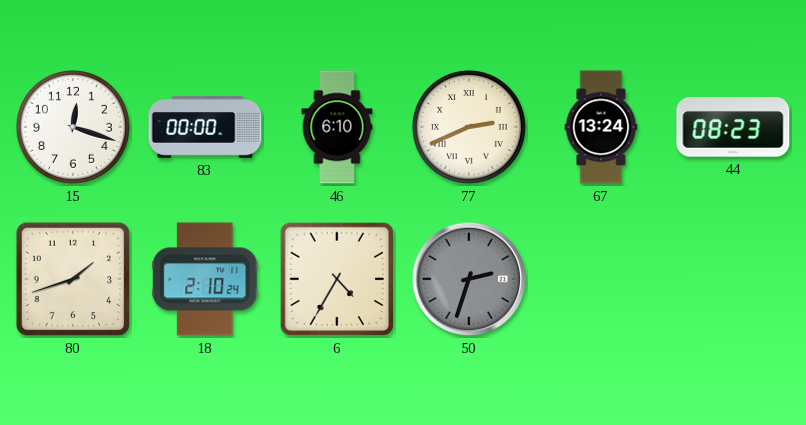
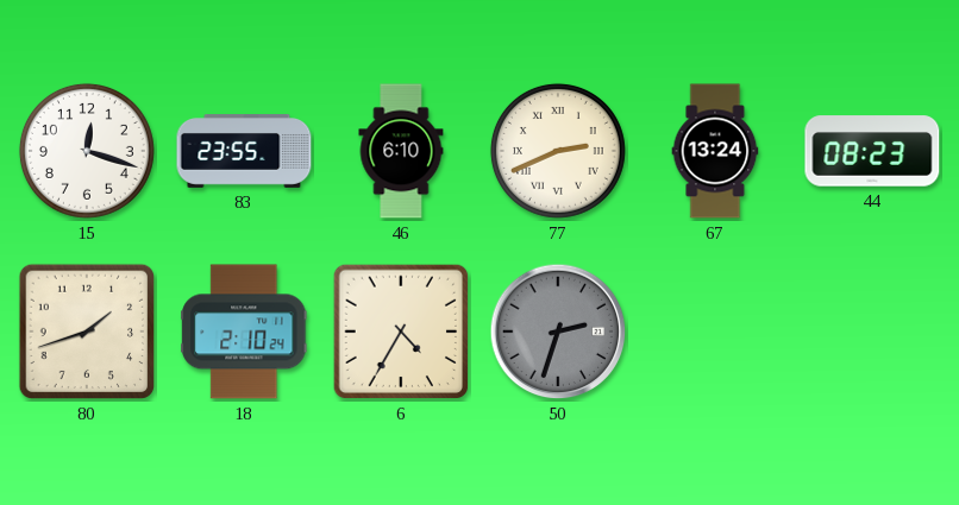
83: 00:00 -> 23:55 (244, 151)
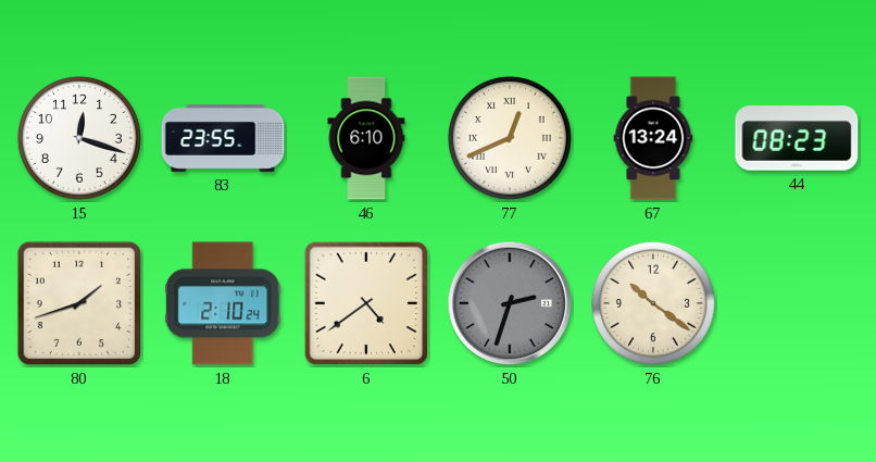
77: 2:41 -> 12:41 (510, 138)
6: 4:35 -> 4:39 (366, 303)
76: none -> 10:21 (653, 303)
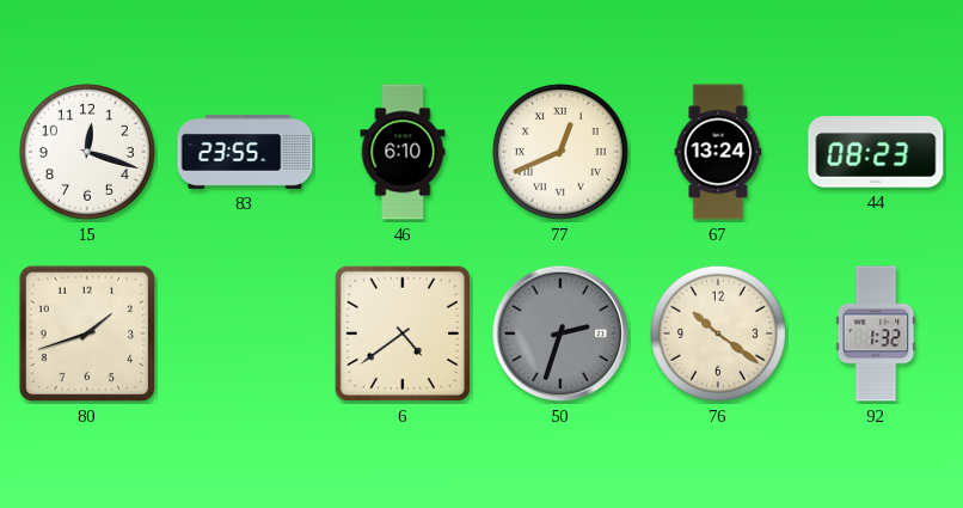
18: 2:10 -> none (223, 303)
92: none -> 1:32 (876, 333)
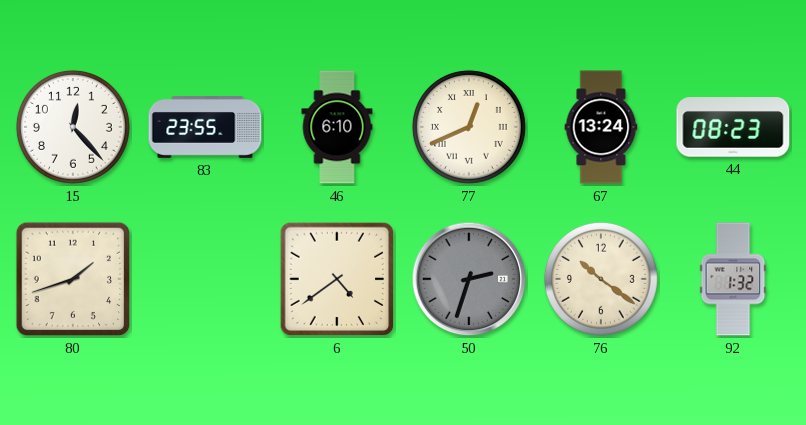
15: 12:18 -> 12:23 (73, 127)
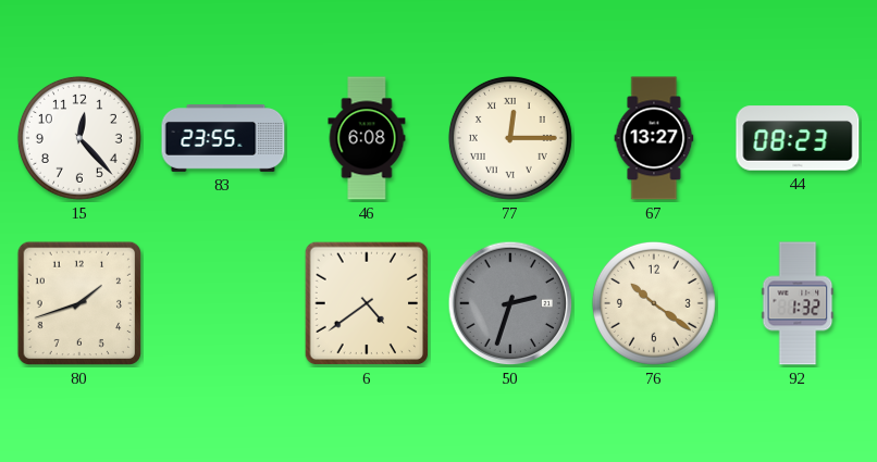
46: 6:10 -> 6:08 (367, 138)
77: 12:41 -> 12:15 (510, 138)
67: 13:24 -> 13:27 (654, 138)
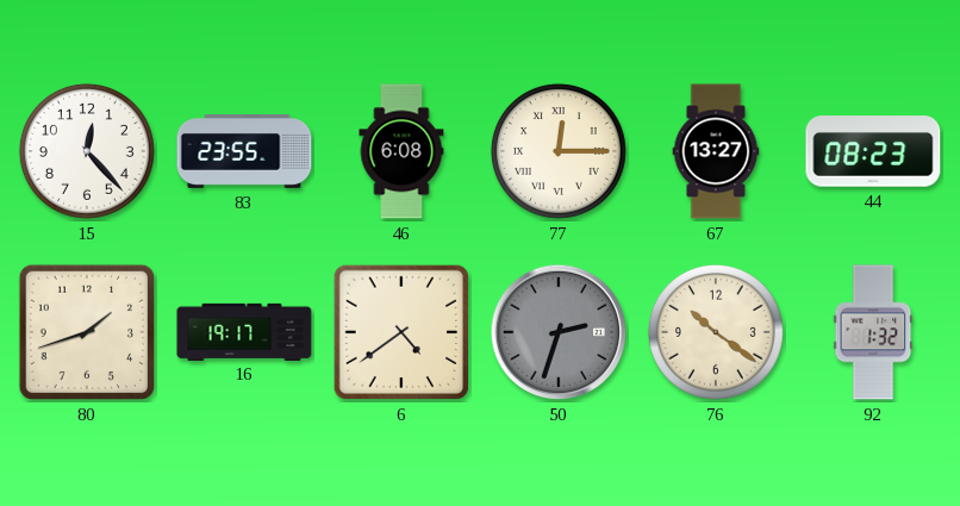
16: none -> 19:17 (244, 331)
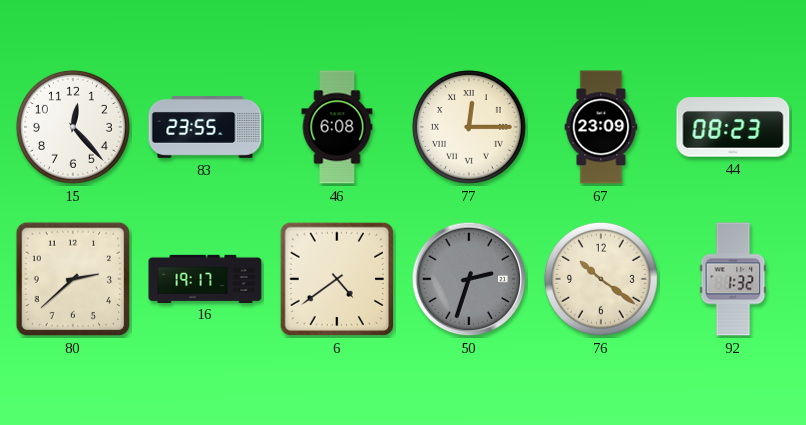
67: 13:27 -> 23:09 (601, 127)
80: 1:42 -> 2:38 (73, 279)
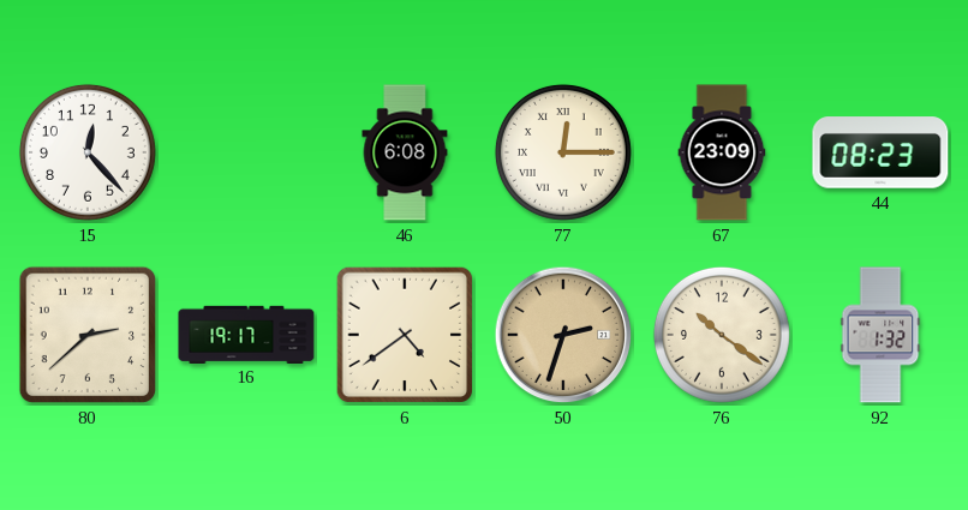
83: 23:55 -> none (205, 127)
50 dial: grey -> champagne (563, 335)
